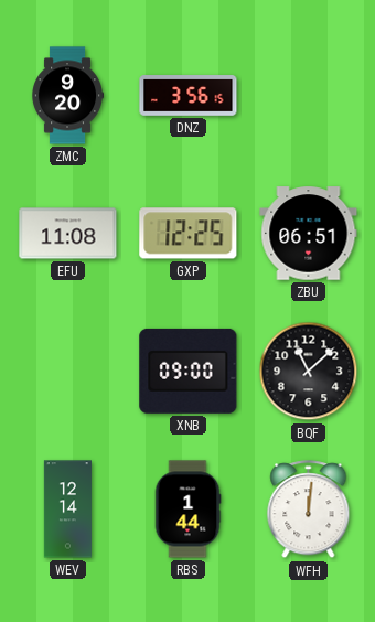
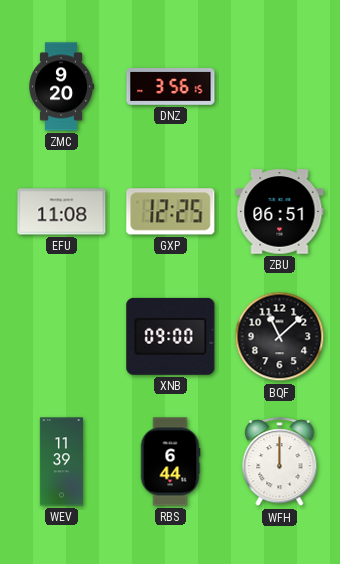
WEV: 12:14 -> 11:39 (61, 462)
RBS: 1:44 -> 6:44 (170, 462)
WFH: 12:01 -> 12:00 (280, 462)
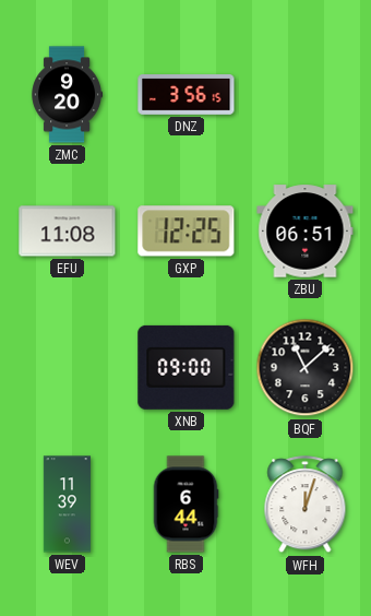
WFH: 12:00 -> 12:03 (306, 505)
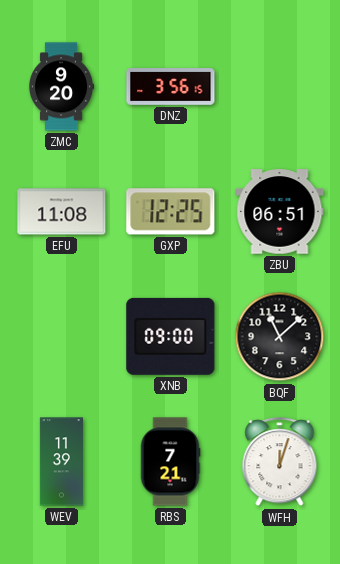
RBS: 6:44 -> 7:21 (170, 462)
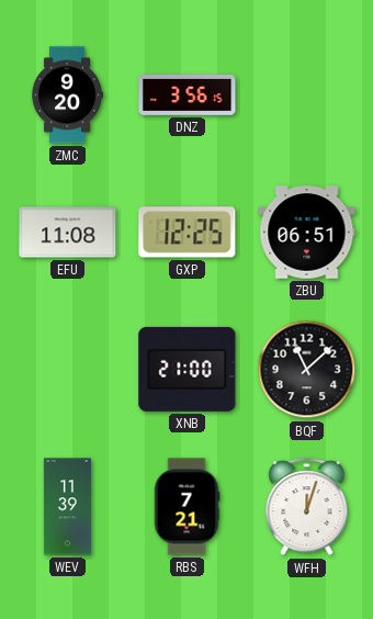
XNB: 09:00 -> 21:00 (188, 369)
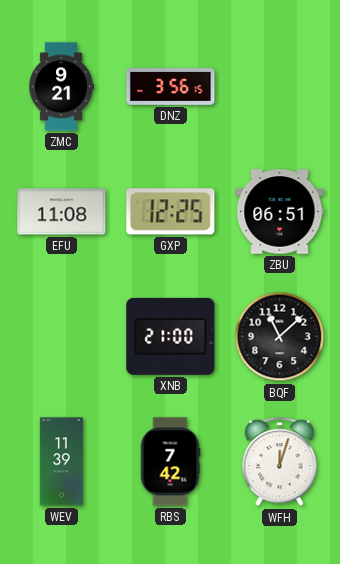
ZMC: 9:20 -> 9:21 (62, 87)
RBS: 7:21 -> 7:42 (170, 462)
